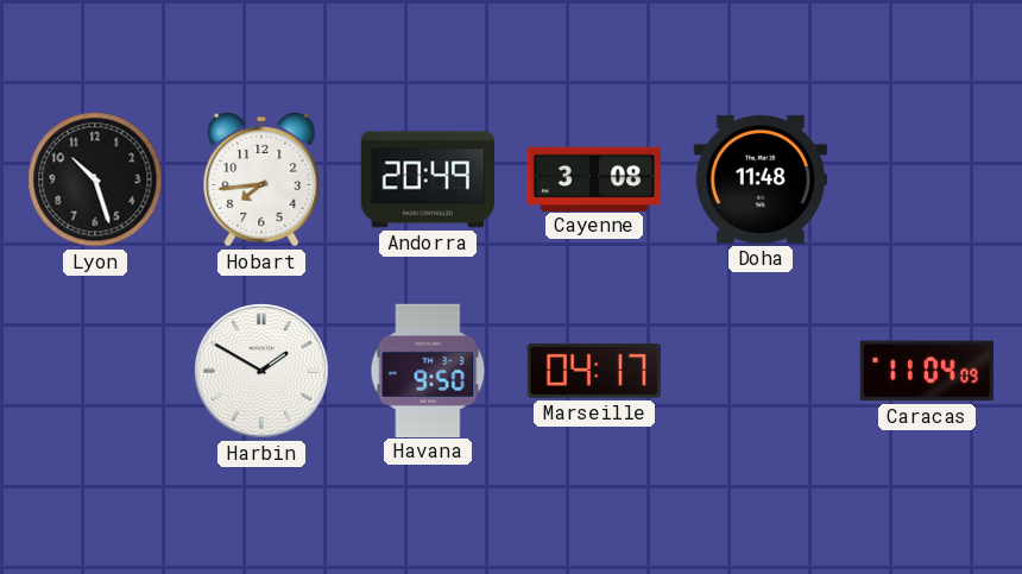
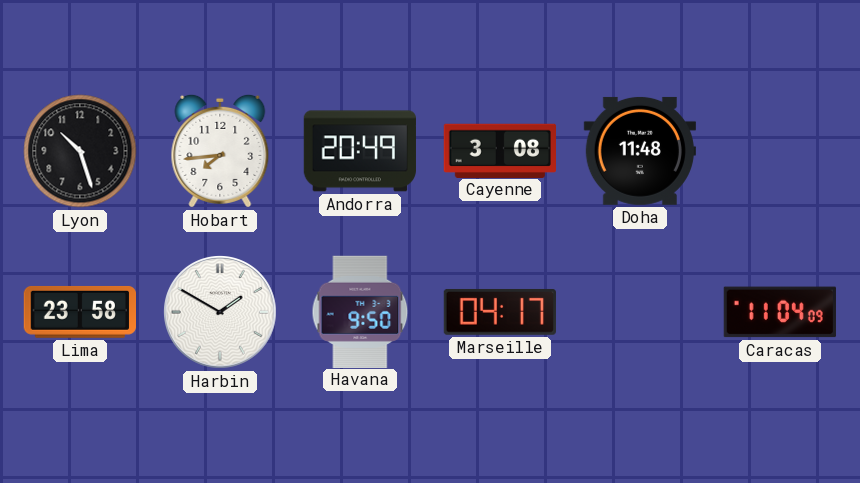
Lima: none -> 23:58 (79, 312)
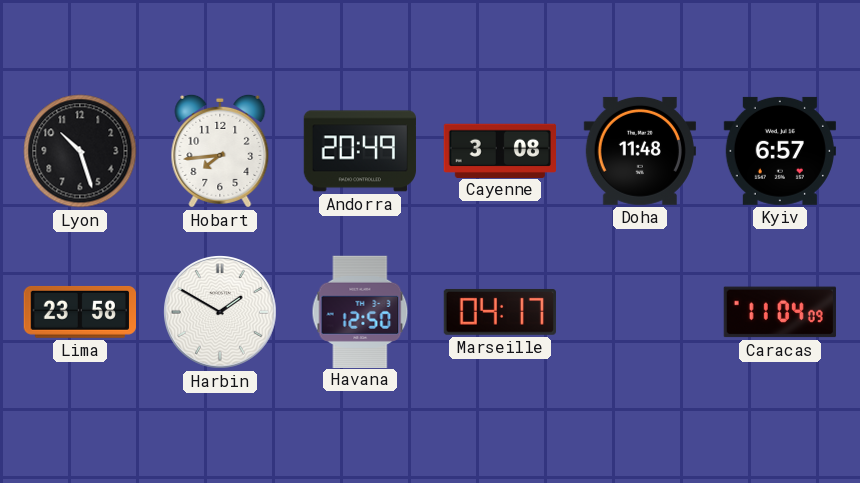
Kyiv: none -> 6:57 (780, 151)
Havana: 9:50 -> 12:50 (360, 311)
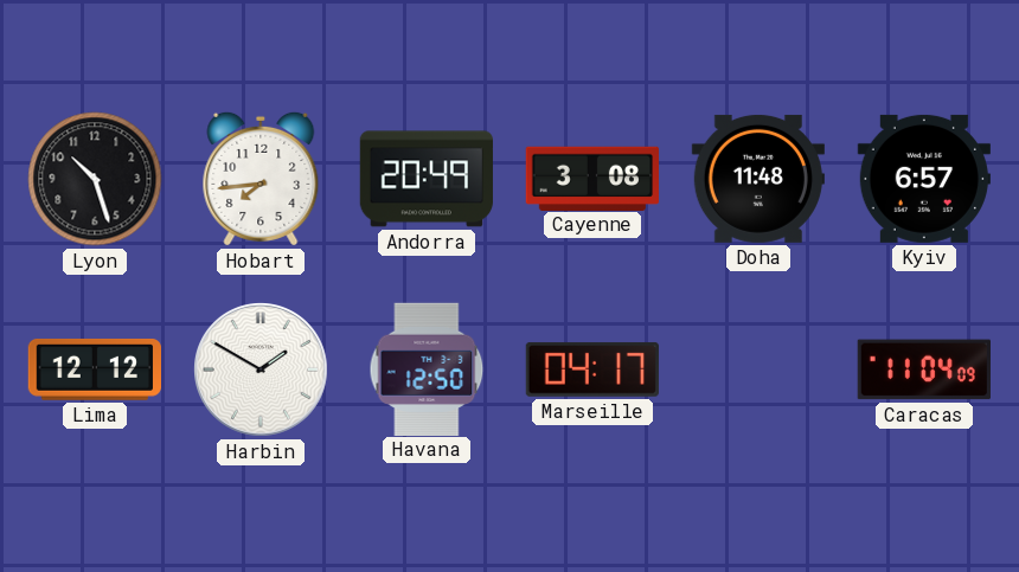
Lima: 23:58 -> 12:12 (94, 369)
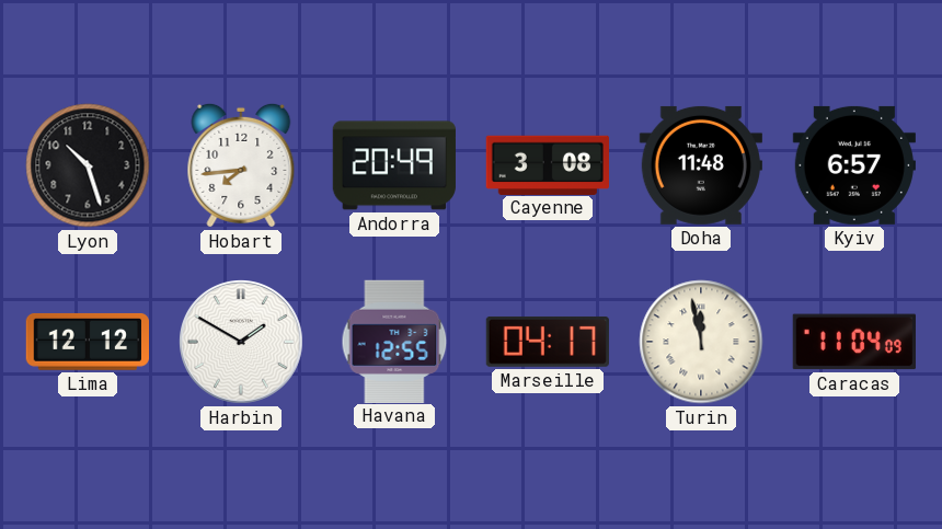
Havana: 12:50 -> 12:55 (394, 341)
Turin: none -> 11:58 (701, 342)
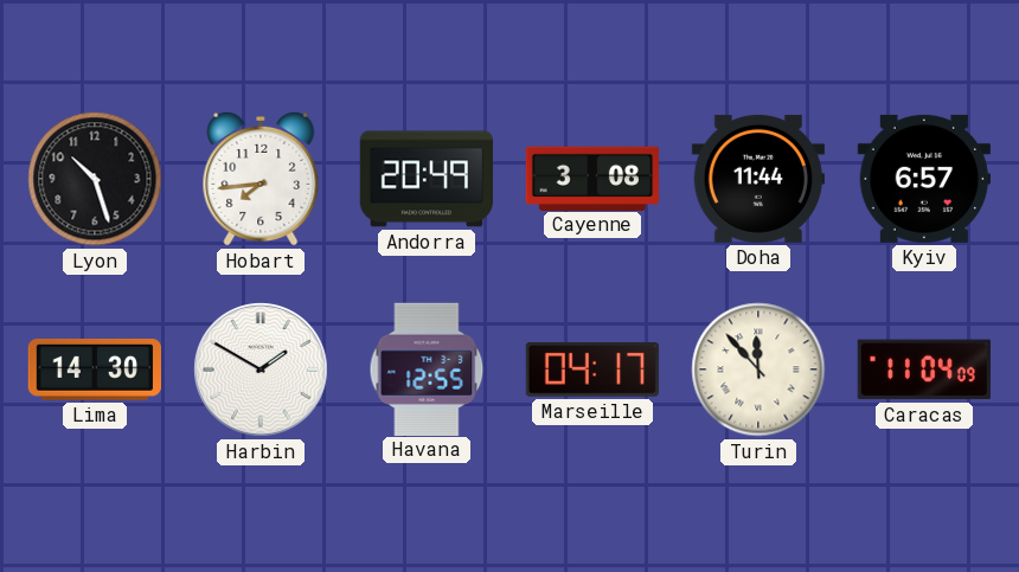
Doha: 11:48 -> 11:44 (758, 179)
Lima: 12:12 -> 14:30 (94, 369)
Turin: 11:58 -> 11:53 (758, 369)
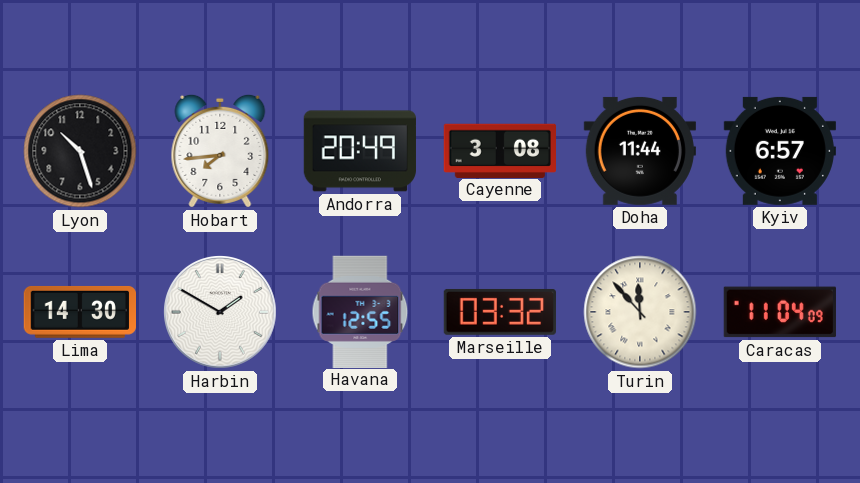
Marseille: 04:17 -> 03:32 (500, 312)
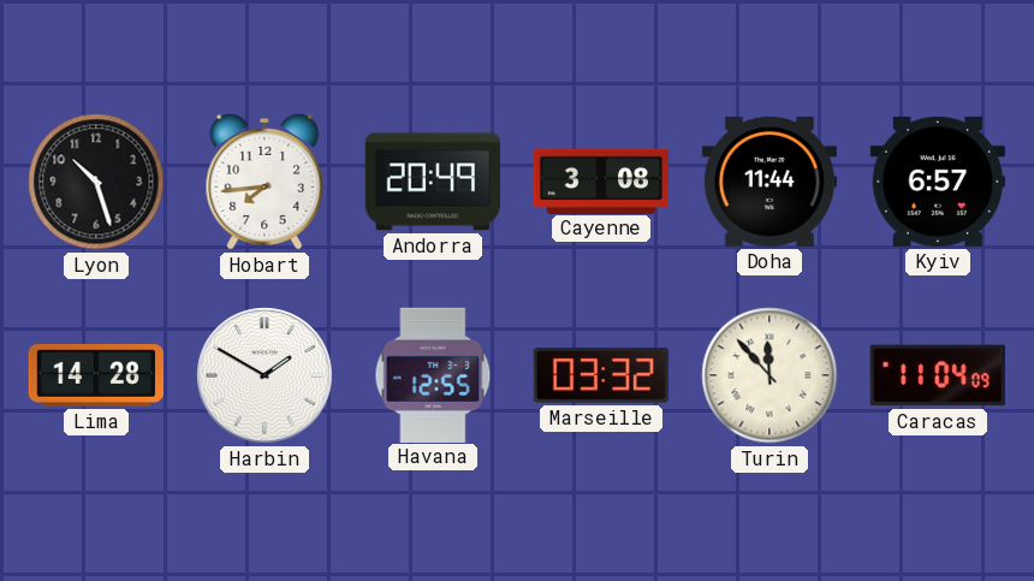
Lima: 14:30 -> 14:28 (95, 375)
